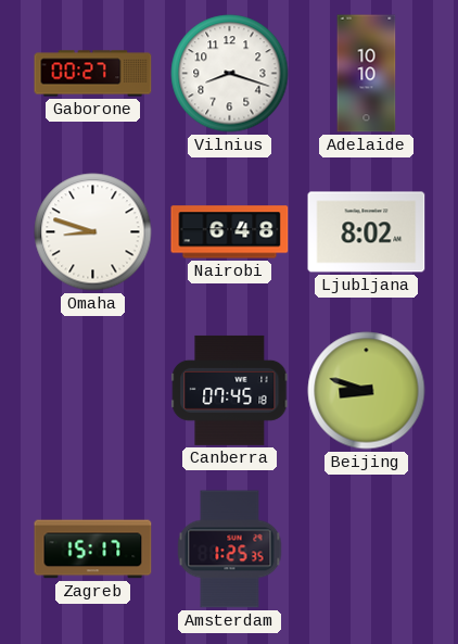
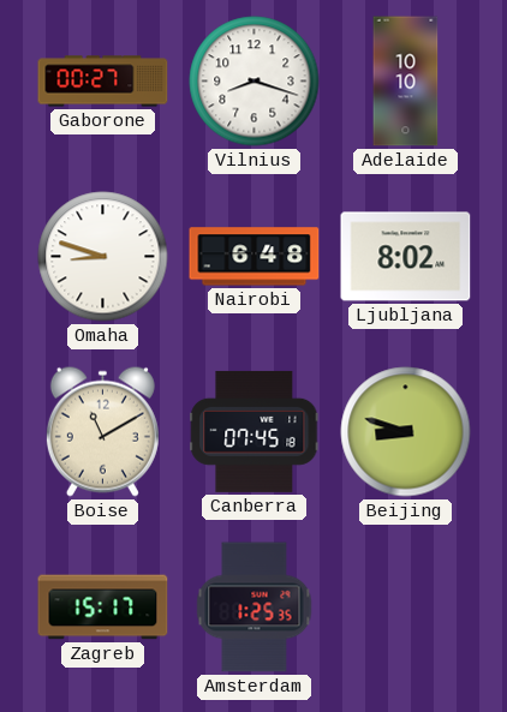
Boise: none -> 11:10 (102, 431)
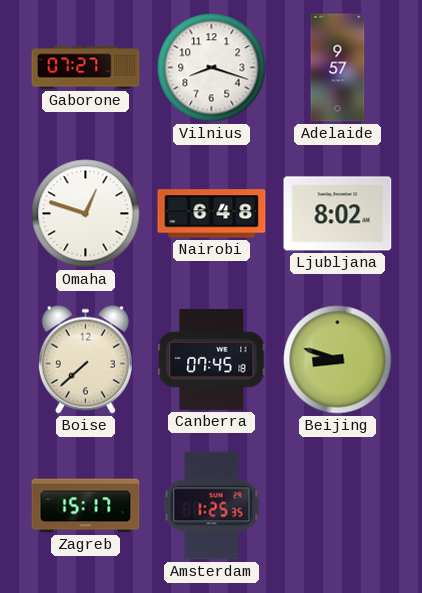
Gaborone: 00:27 -> 07:27 (86, 68)
Adelaide: 10:10 -> 9:57 (338, 68)
Omaha: 8:48 -> 12:48 (86, 214)
Boise: 11:10 -> 7:38 (85, 359)
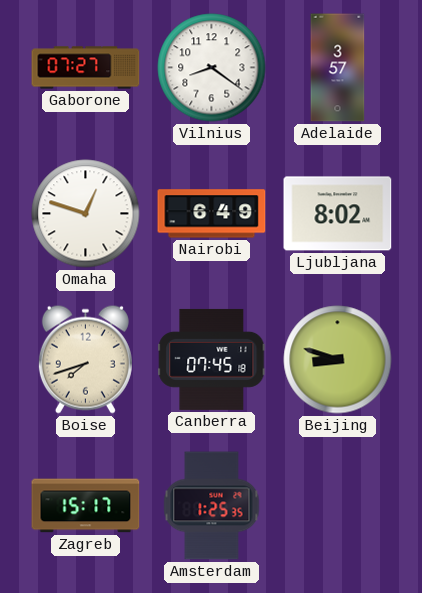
Vilnius: 8:18 -> 8:21 (212, 68)
Adelaide: 9:57 -> 3:57 (338, 68)
Nairobi: 6:48 -> 6:49 (212, 214)
Boise: 7:38 -> 7:42 (85, 359)
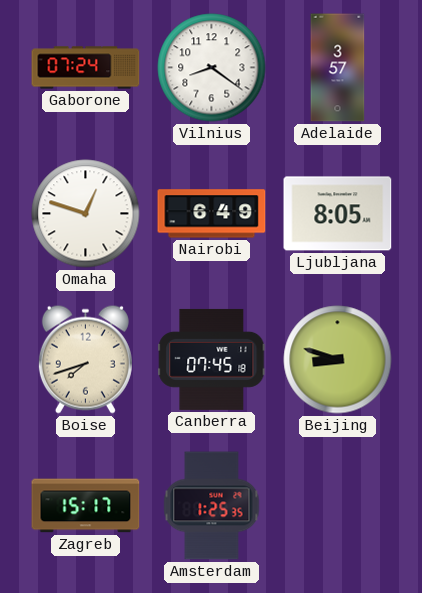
Gaborone: 07:27 -> 07:24 (86, 68)
Ljubljana: 8:02 -> 8:05 (338, 214)
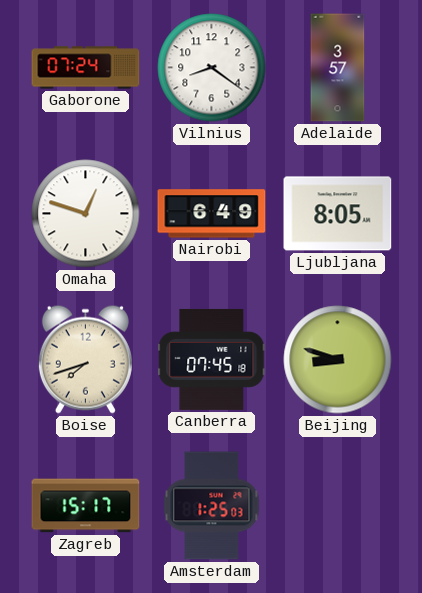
Amsterdam: 1:25:35 -> 1:25:03 (212, 506)
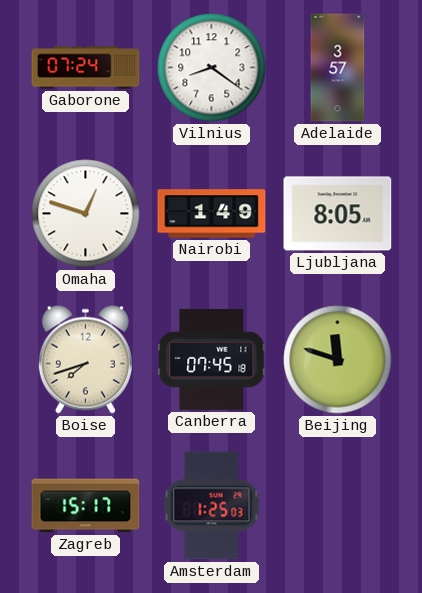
Nairobi: 6:49 -> 1:49 (212, 214)
Beijing: 8:48 -> 11:48 (338, 360)
